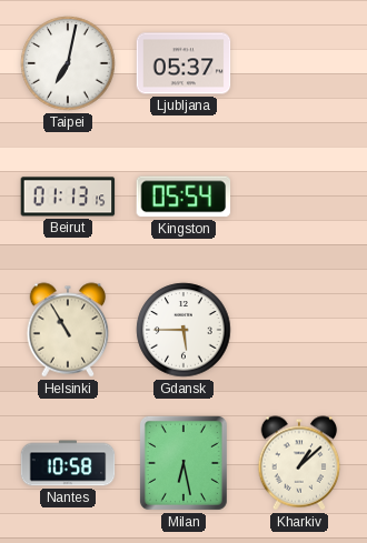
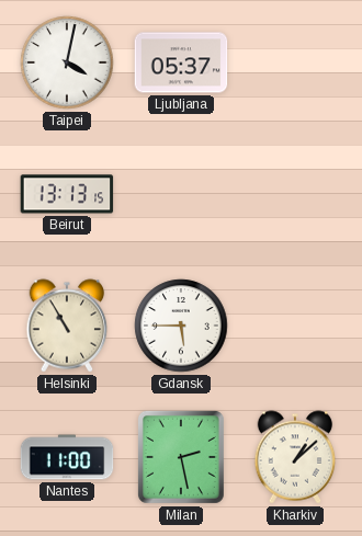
Taipei: 7:02 -> 4:02 (67, 62)
Beirut: 01:13 -> 13:13 (67, 194)
Kingston: 05:54 -> none (183, 197)
Nantes: 10:58 -> 11:00 (67, 457)
Milan: 6:28 -> 2:28 (181, 457)
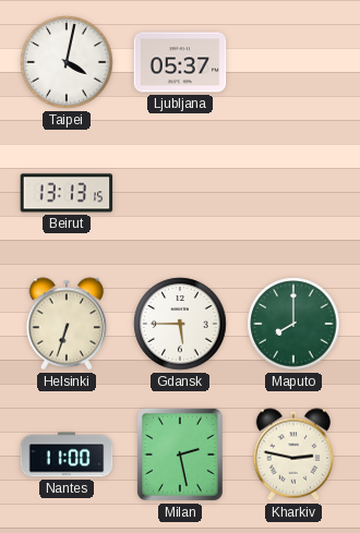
Helsinki: 10:55 -> 6:33 (67, 324)
Maputo: none -> 8:00 (293, 324)
Kharkiv: 1:08 -> 2:47 (293, 455)
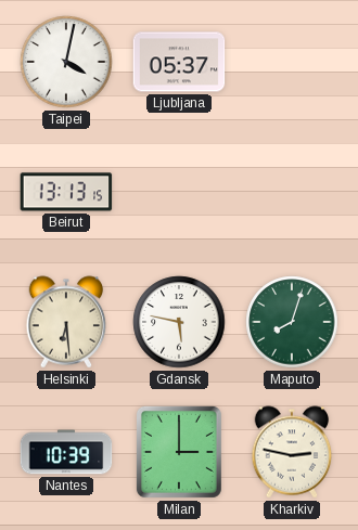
Helsinki: 6:33 -> 6:29 (66, 322)
Gdansk: 5:45 -> 5:47 (179, 322)
Maputo: 8:00 -> 8:03 (292, 322)
Nantes: 11:00 -> 10:39 (66, 452)
Milan: 2:28 -> 3:00 (179, 452)
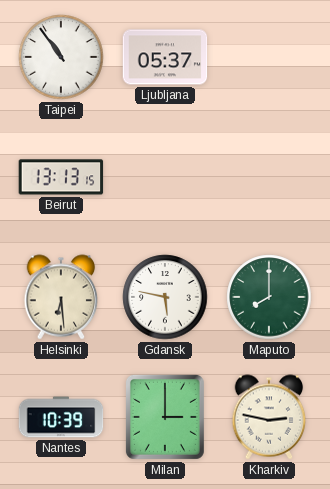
Taipei: 4:02 -> 10:54 (61, 57)
Maputo: 8:03 -> 8:00 (269, 297)
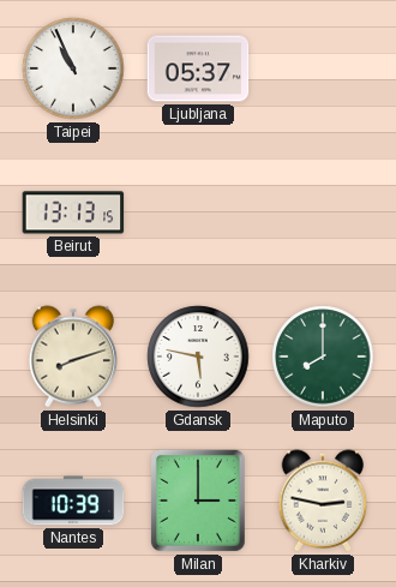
Taipei: 10:54 -> 10:56 (73, 68)
Helsinki: 6:29 -> 8:12 (73, 357)
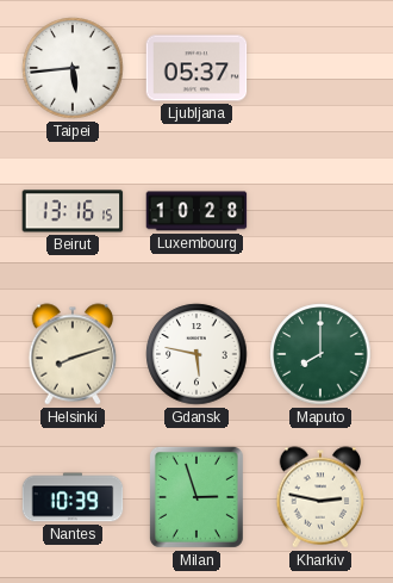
Taipei: 10:56 -> 5:44 (73, 68)
Beirut: 13:13 -> 13:16 (73, 211)
Luxembourg: none -> 10:28 (196, 211)
Milan: 3:00 -> 2:57 (196, 497)
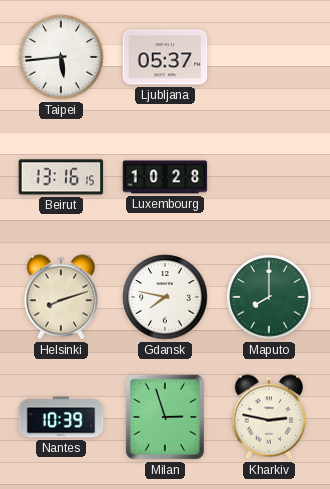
Gdansk: 5:47 -> 7:47 (165, 297)
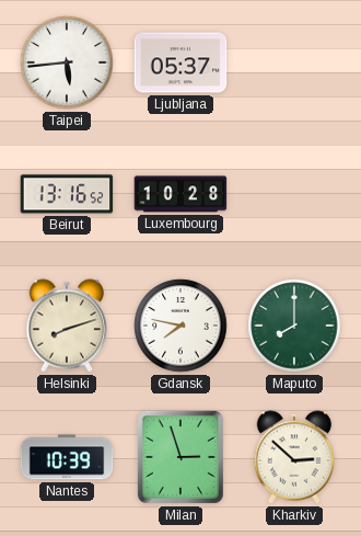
Beirut: 13:16:15 -> 13:16:52 (67, 194)
Kharkiv: 2:47 -> 2:52 (294, 457)
